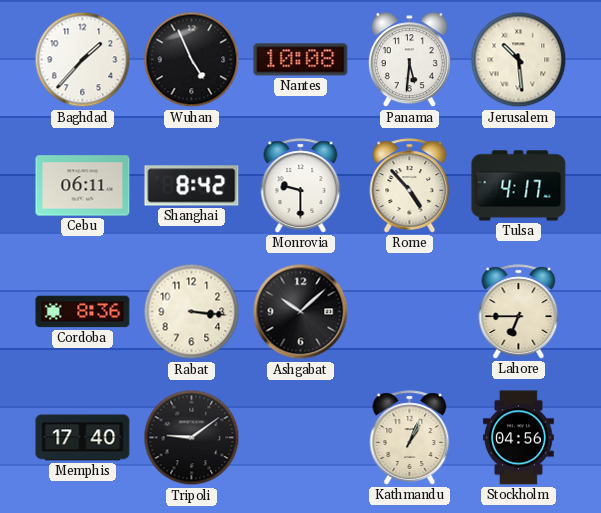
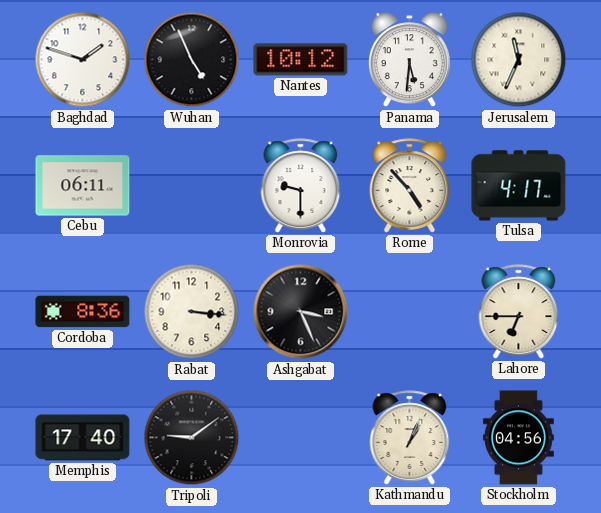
Baghdad: 1:37 -> 1:48 (83, 60)
Nantes: 10:08 -> 10:12 (301, 60)
Jerusalem: 10:29 -> 11:34 (519, 60)
Shanghai: 8:42 -> none (192, 186)
Ashgabat: 10:08 -> 3:26 (301, 312)
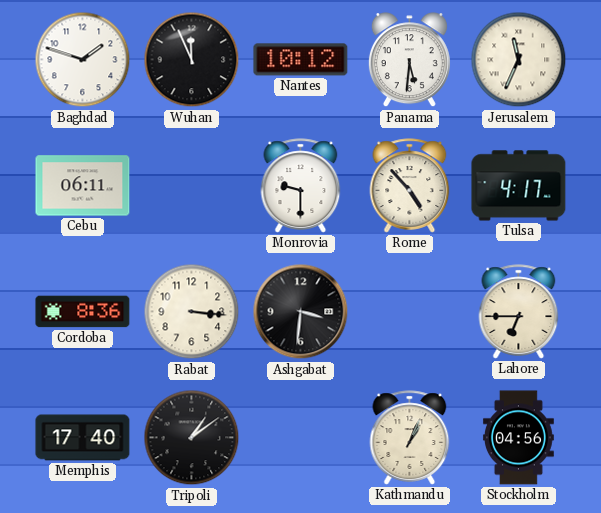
Wuhan: 4:56 -> 11:56 (192, 60)
Ashgabat: 3:26 -> 3:31 (301, 312)
Tripoli: 9:09 -> 1:09 (192, 438)
